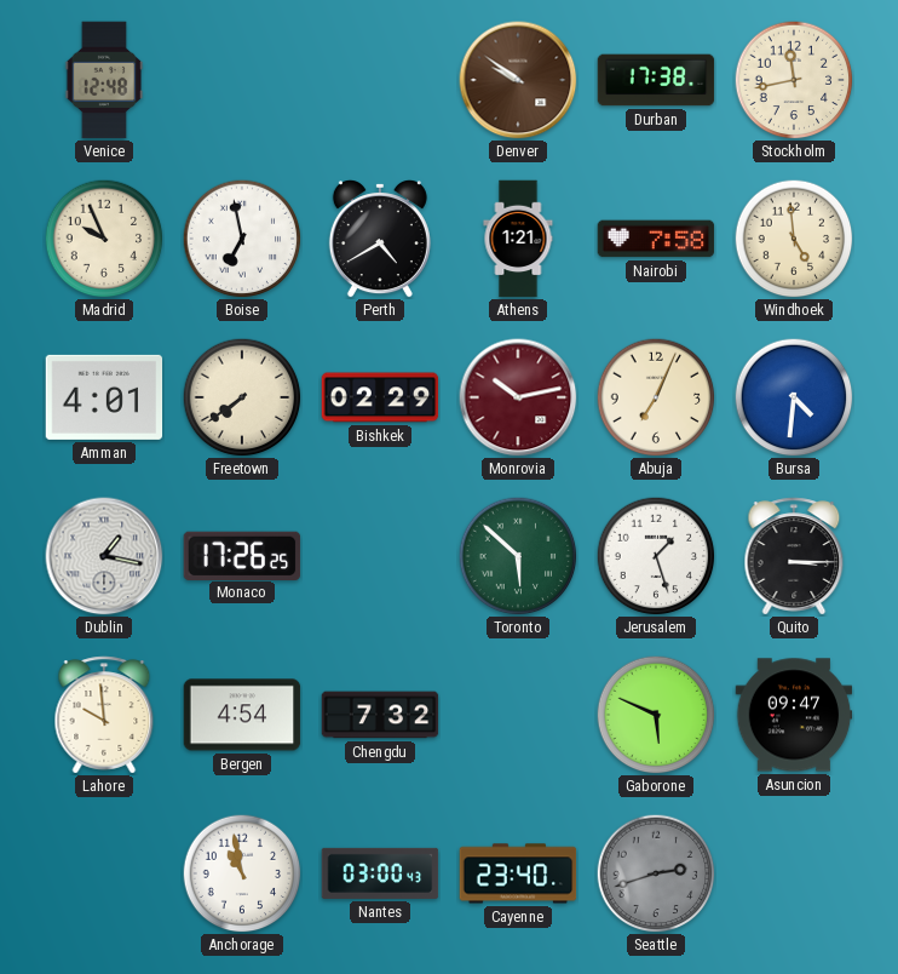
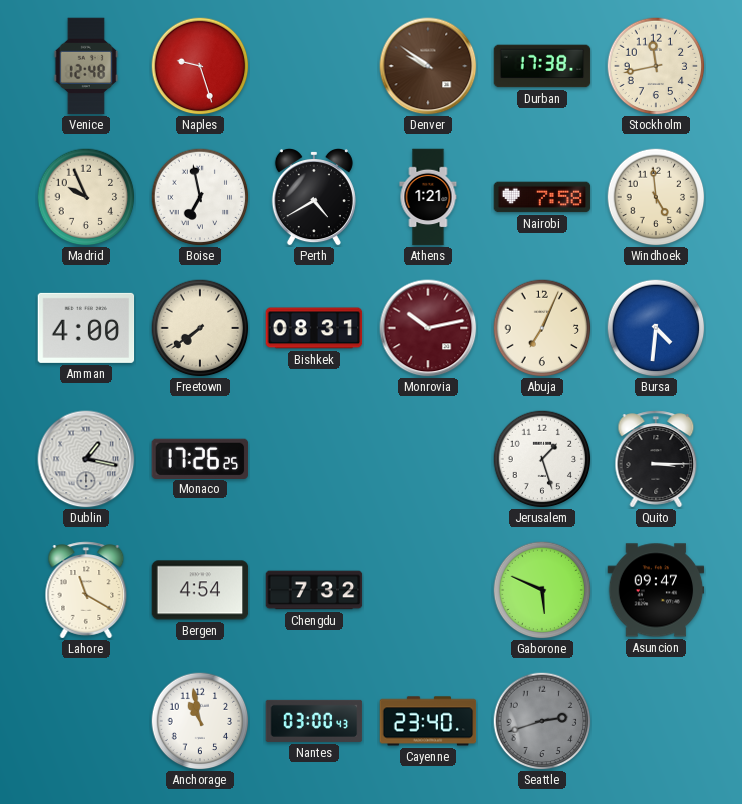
Naples: none -> 9:27 (200, 66)
Amman: 4:01 -> 4:00 (86, 328)
Bishkek: 02:29 -> 08:31 (314, 328)
Toronto: 5:52 -> none (518, 556)
Lahore: 9:59 -> 11:20 (86, 590)
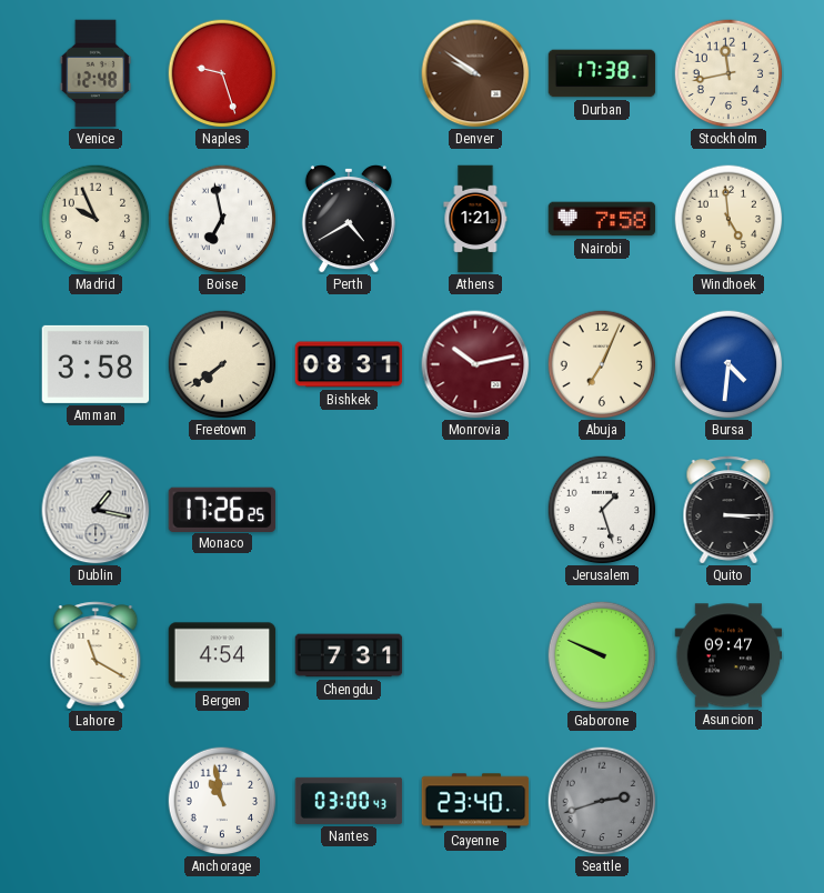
Amman: 4:00 -> 3:58 (96, 364)
Chengdu: 7:32 -> 7:31 (349, 655)
Gaborone: 5:49 -> 9:49 (602, 655)
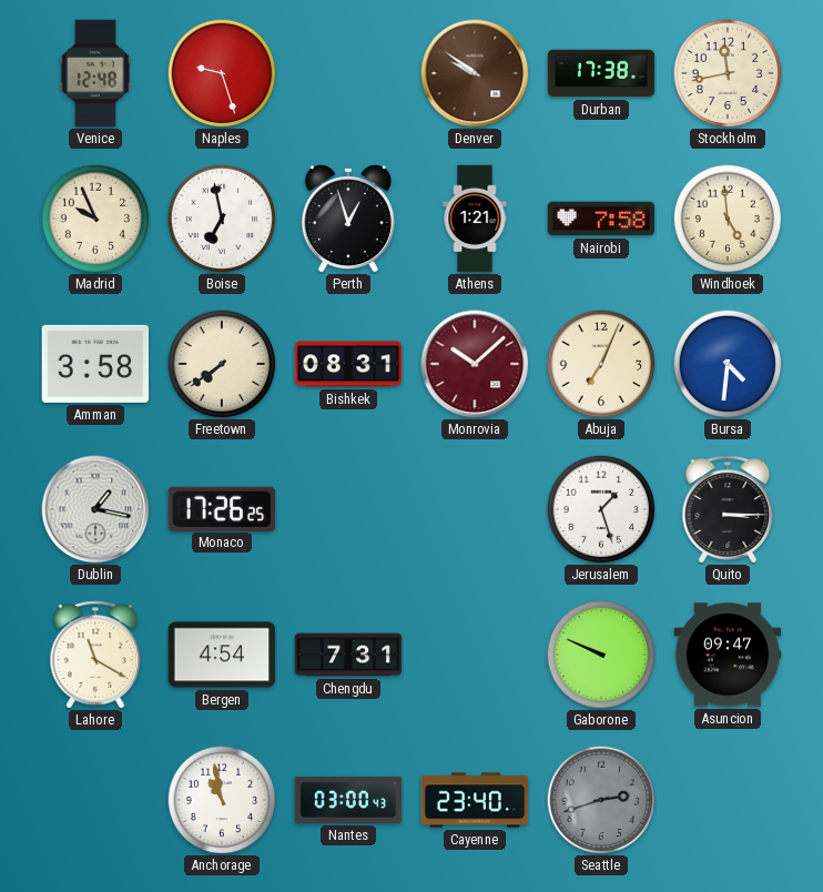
Perth: 4:40 -> 12:57 (348, 220)
Monrovia: 10:13 -> 10:08 (475, 364)
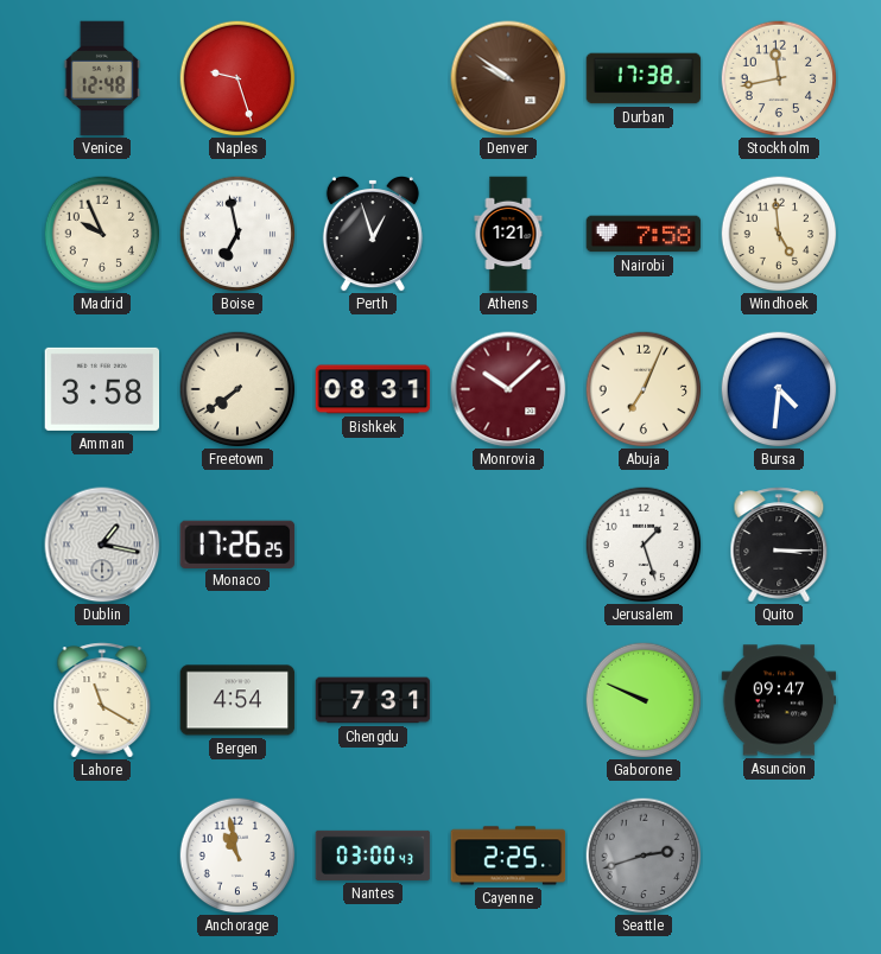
Cayenne: 23:40 -> 2:25 (508, 856)
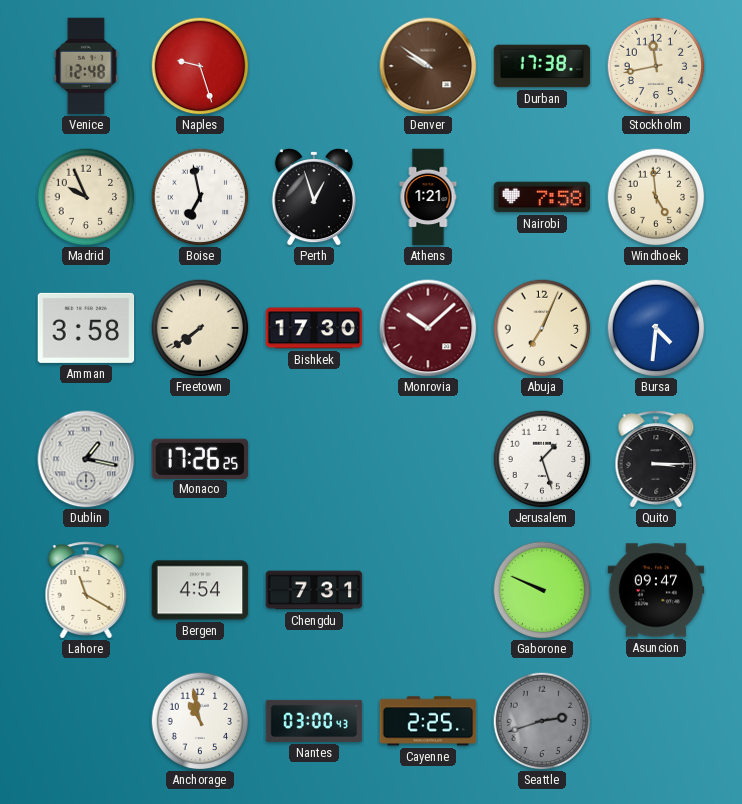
Bishkek: 08:31 -> 17:30 (314, 328)
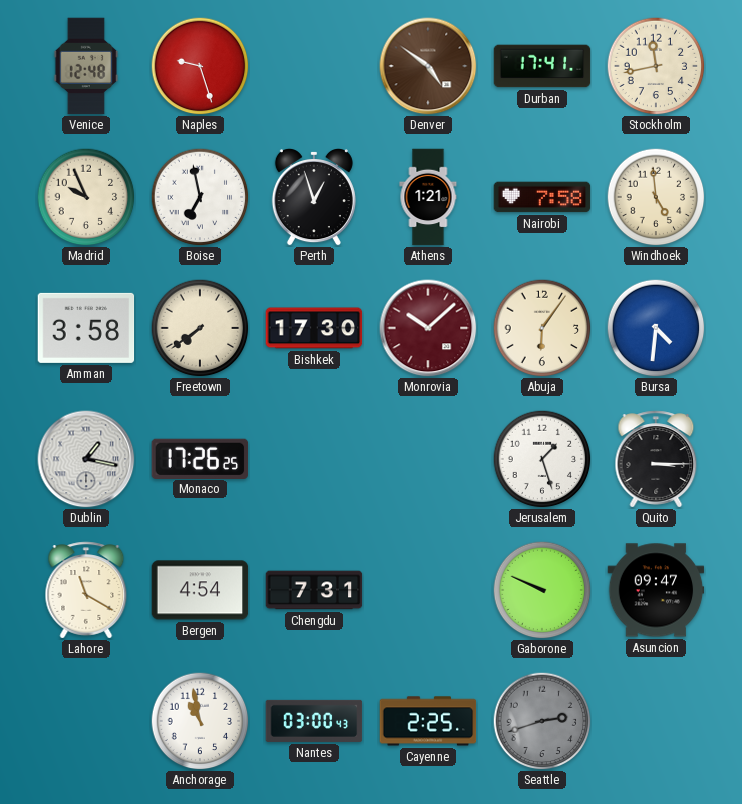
Denver: 9:51 -> 4:51 (428, 66)
Durban: 17:38 -> 17:41 (542, 66)
Abuja: 7:04 -> 6:06 (542, 328)
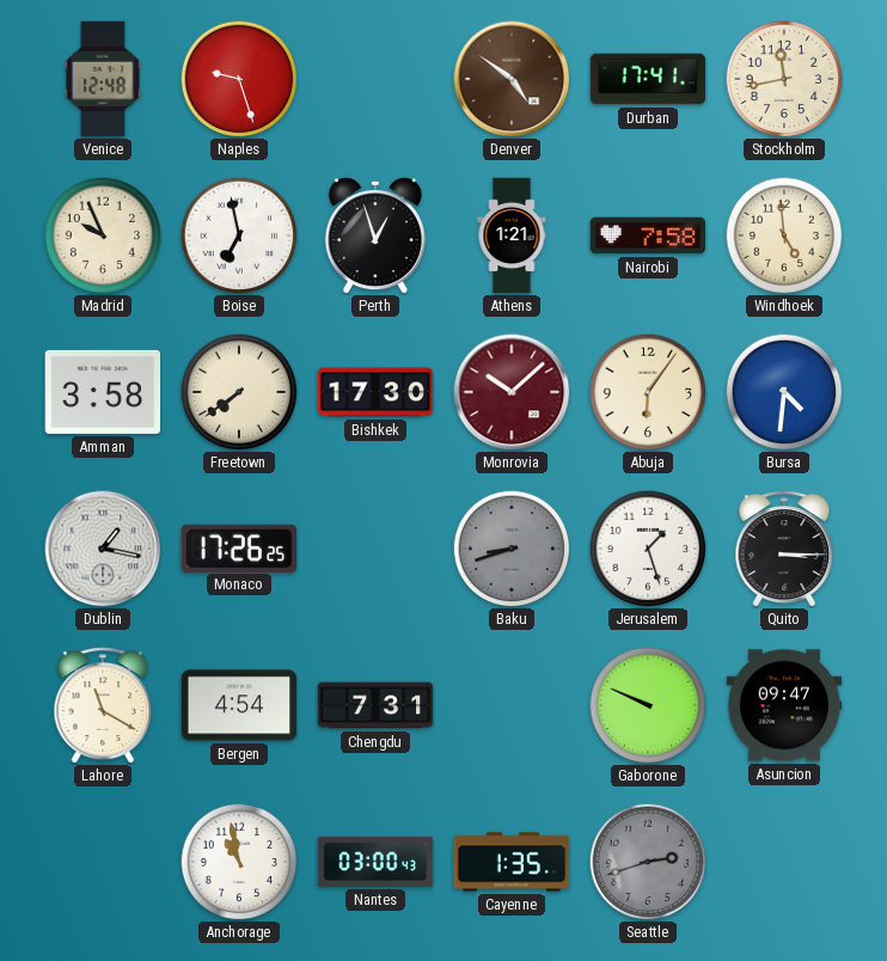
Baku: none -> 8:42 (512, 549)
Cayenne: 2:25 -> 1:35 (512, 862)
